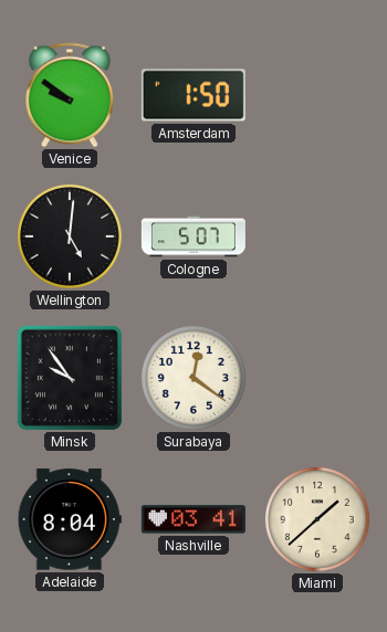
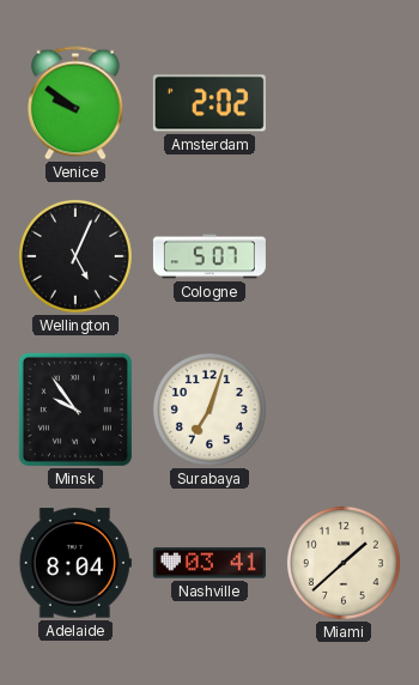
Amsterdam: 1:50 -> 2:02 (209, 103)
Wellington: 5:01 -> 5:04 (75, 256)
Surabaya: 12:21 -> 7:03 (209, 410)
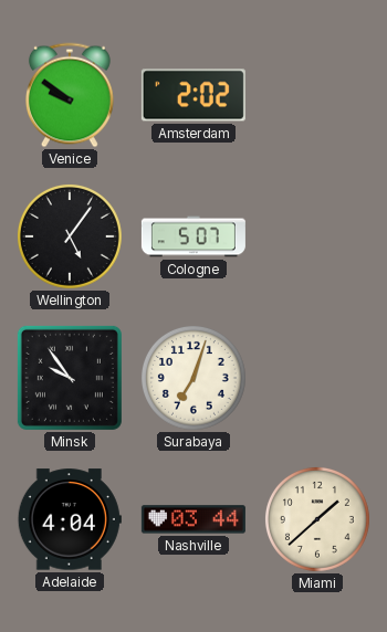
Wellington: 5:04 -> 5:06 (70, 236)
Adelaide: 8:04 -> 4:04 (70, 519)
Nashville: 03:41 -> 03:44 (193, 519)
